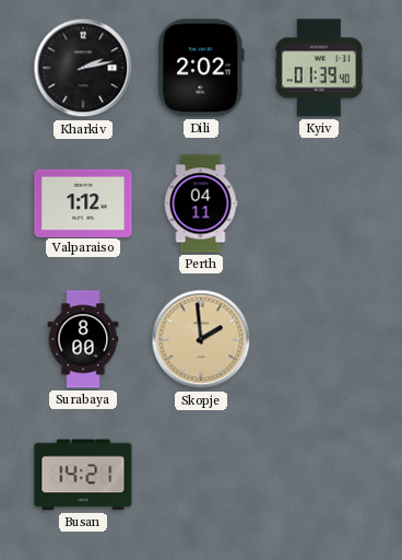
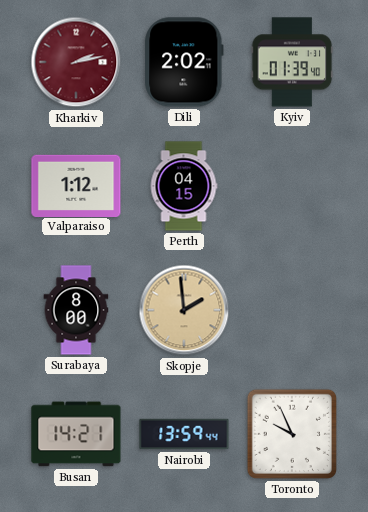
Kharkiv dial: black -> burgundy (76, 62)
Perth: 04:11 -> 04:15 (184, 186)
Nairobi: none -> 13:59 (184, 434)
Toronto: none -> 9:56 (292, 434)
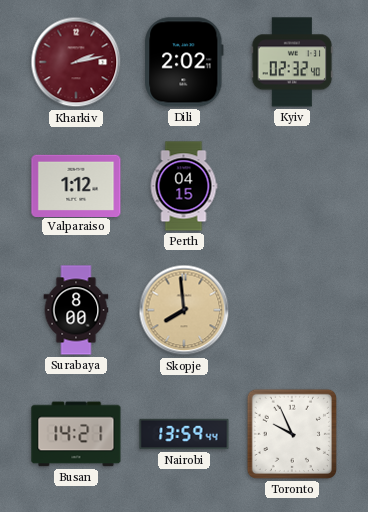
Kyiv: 01:39 -> 02:32 (292, 62)
Skopje: 1:59 -> 7:59 (184, 310)
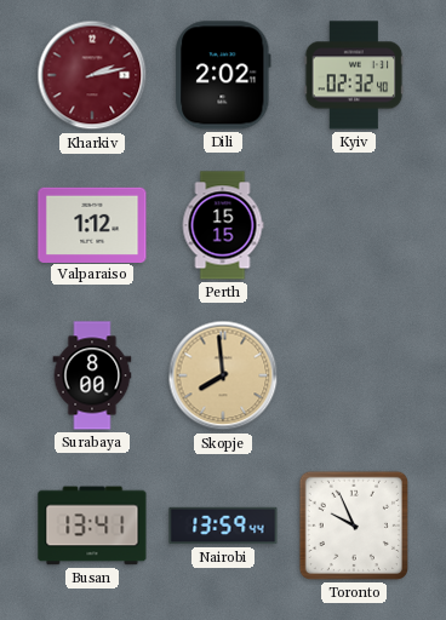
Perth: 04:15 -> 15:15 (223, 225)
Busan: 14:21 -> 13:41 (92, 526)
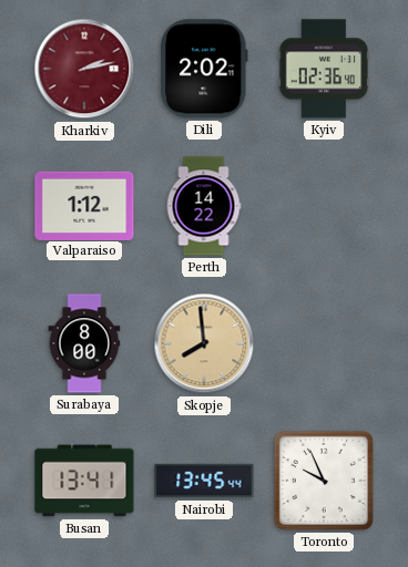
Kyiv: 02:32 -> 02:36 (324, 69)
Perth: 15:15 -> 14:22 (204, 206)
Nairobi: 13:59 -> 13:45 (204, 481)
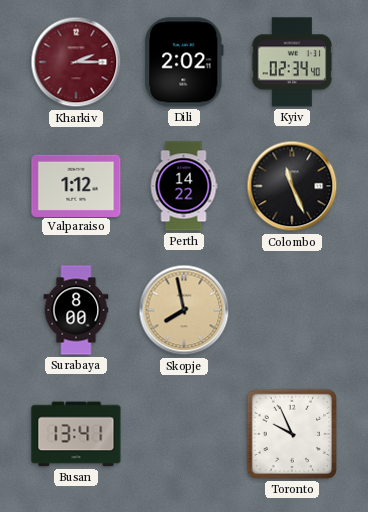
Kharkiv: 2:13 -> 2:15 (76, 62)
Kyiv: 02:36 -> 02:34 (292, 62)
Colombo: none -> 11:26 (292, 186)
Skopje: 7:59 -> 7:58 (184, 310)
Nairobi: 13:45 -> none (204, 481)
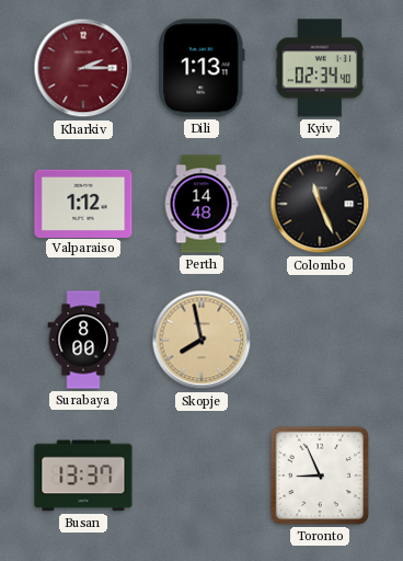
Dili: 2:02 -> 1:13 (201, 68)
Perth: 14:22 -> 14:48 (201, 204)
Busan: 13:41 -> 13:37 (83, 476)
Toronto: 9:56 -> 8:56 (320, 476)
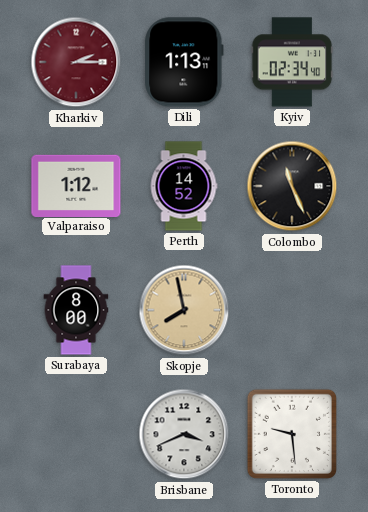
Perth: 14:48 -> 14:52 (184, 186)
Busan: 13:37 -> none (83, 476)
Brisbane: none -> 3:41 (184, 434)
Toronto: 8:56 -> 9:29 (292, 434)
